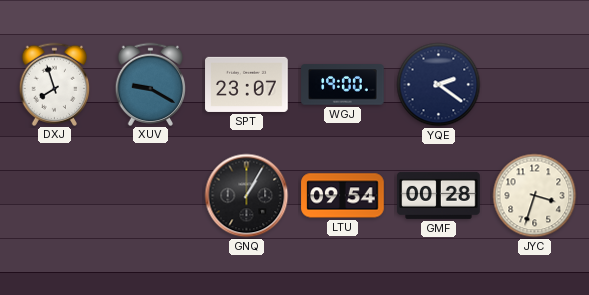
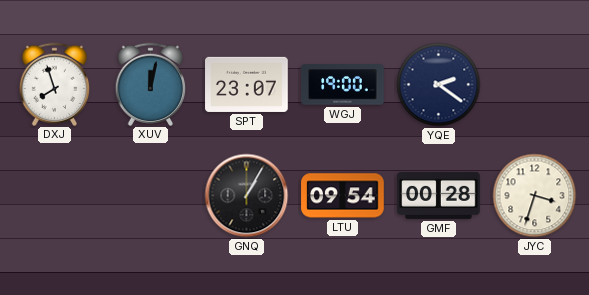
XUV: 9:20 -> 12:02 (151, 84)
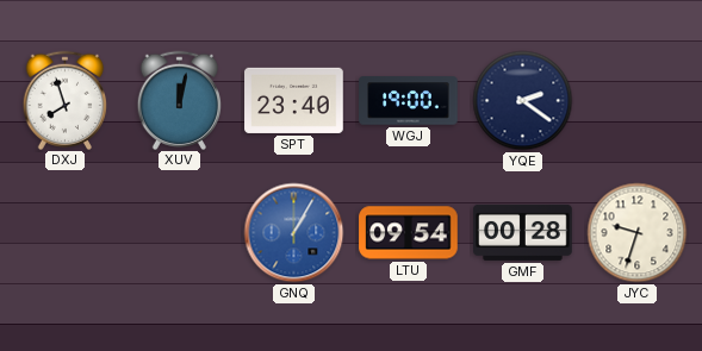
SPT: 23:07 -> 23:40 (294, 100)
GNQ dial: black -> blue (294, 233)
JYC: 3:33 -> 9:33 (638, 233)
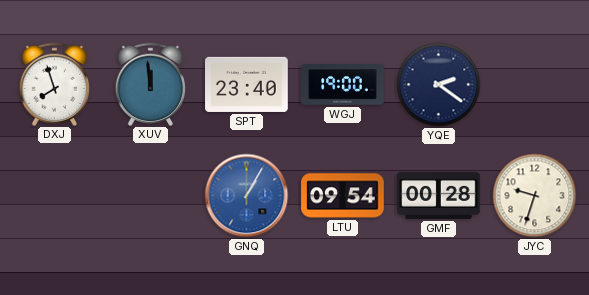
XUV: 12:02 -> 11:59 (151, 84)
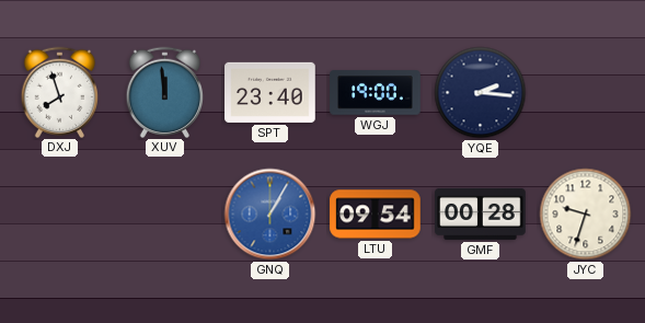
YQE: 2:21 -> 2:16 (481, 93)
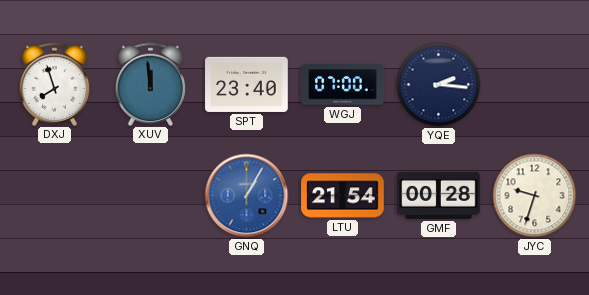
WGJ: 19:00 -> 07:00 (343, 85)
LTU: 09:54 -> 21:54 (343, 196)
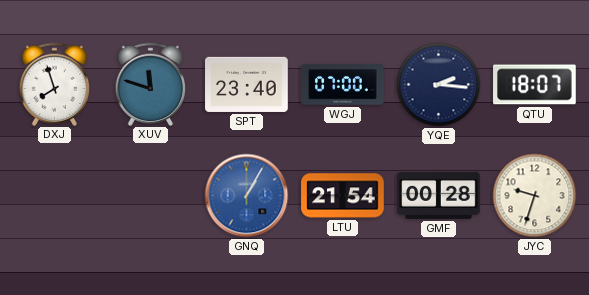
XUV: 11:59 -> 11:48 (151, 84)
QTU: none -> 18:07 (535, 85)
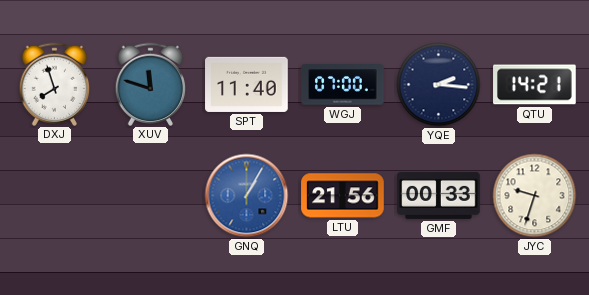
SPT: 23:40 -> 11:40 (247, 84)
QTU: 18:07 -> 14:21 (535, 85)
LTU: 21:54 -> 21:56 (343, 196)
GMF: 00:28 -> 00:33 (439, 195)
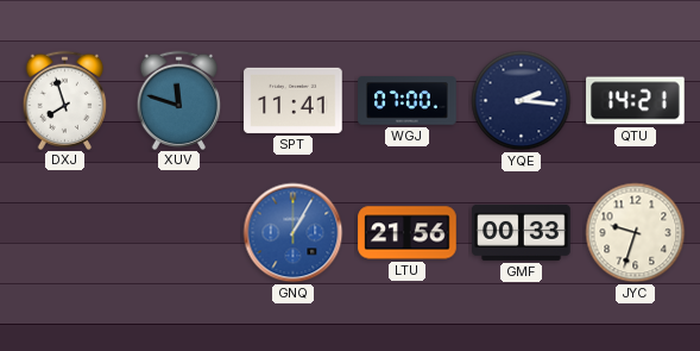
SPT: 11:40 -> 11:41 (294, 100)
